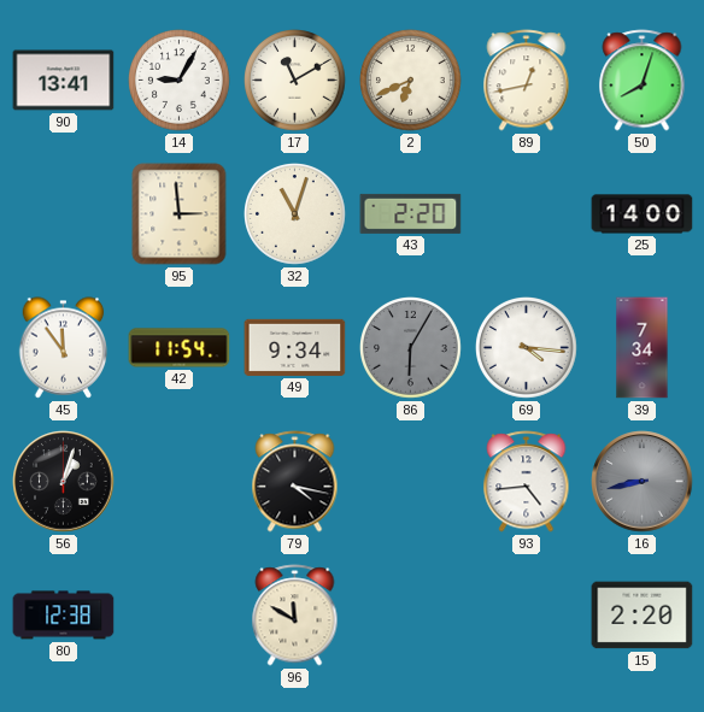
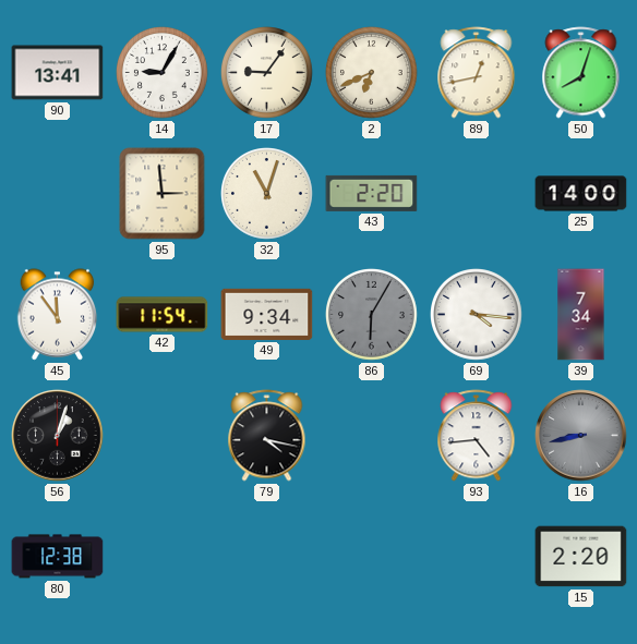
17: 11:10 -> 9:06 (267, 73)
96: 11:50 -> none (295, 616)
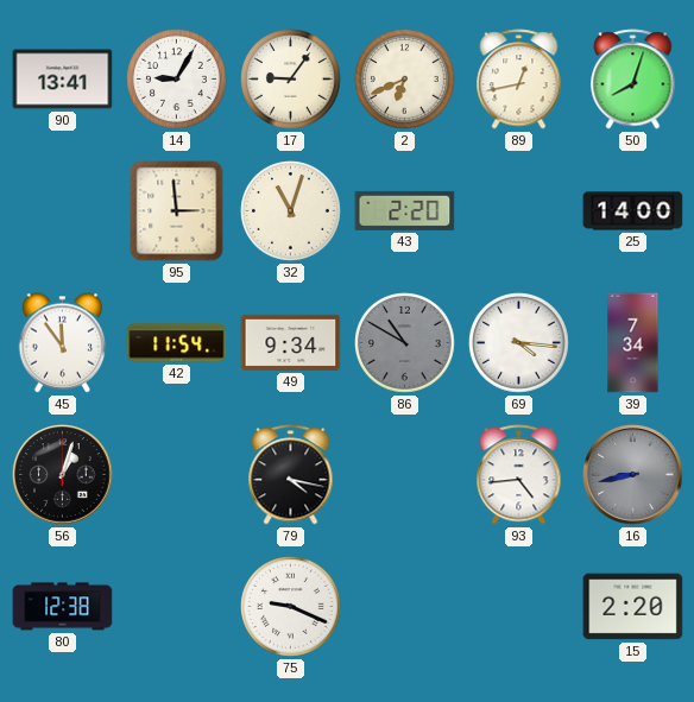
86: 6:05 -> 10:50 (405, 343)
75: none -> 9:19 (291, 607)
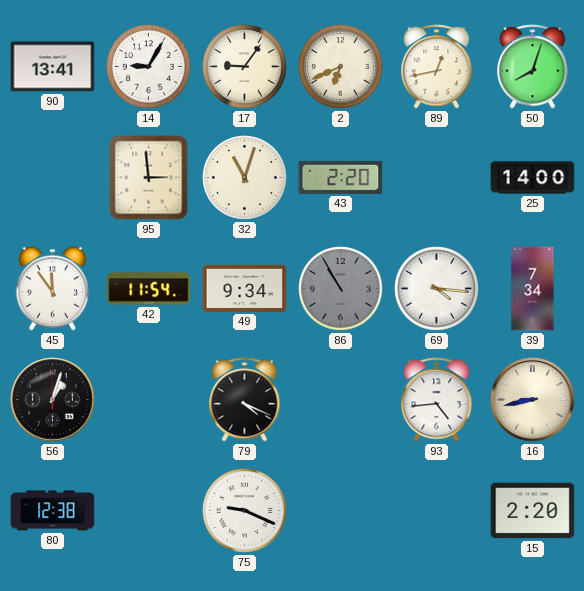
86: 10:50 -> 10:55 (341, 289)
79: 4:17 -> 4:19 (245, 400)
16 dial: grey -> cream (533, 400)
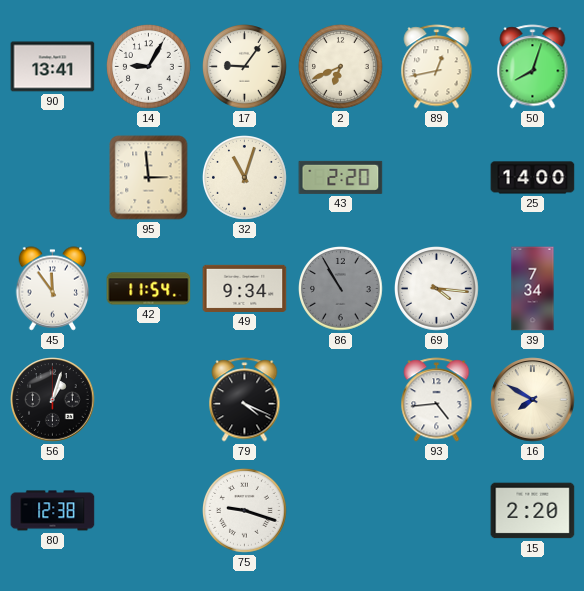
16: 8:43 -> 7:50 (533, 400)
75: 9:19 -> 9:18 (245, 511)
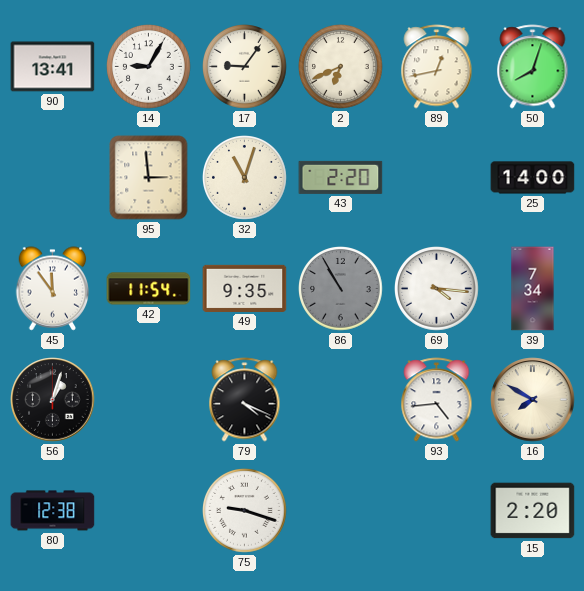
49: 9:34 -> 9:35 (245, 288)
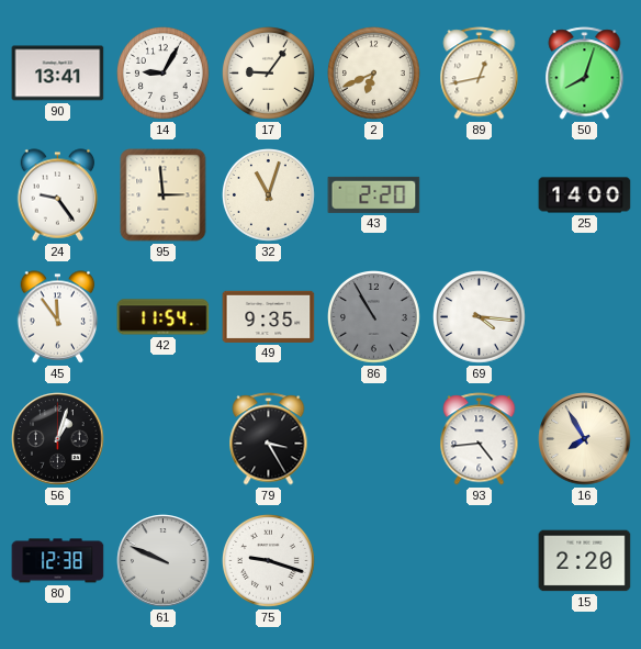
24: none -> 9:24 (58, 195)
39: 7:34 -> none (533, 289)
79: 4:19 -> 3:25 (269, 439)
16: 7:50 -> 7:55 (585, 439)
61: none -> 9:49 (164, 561)
